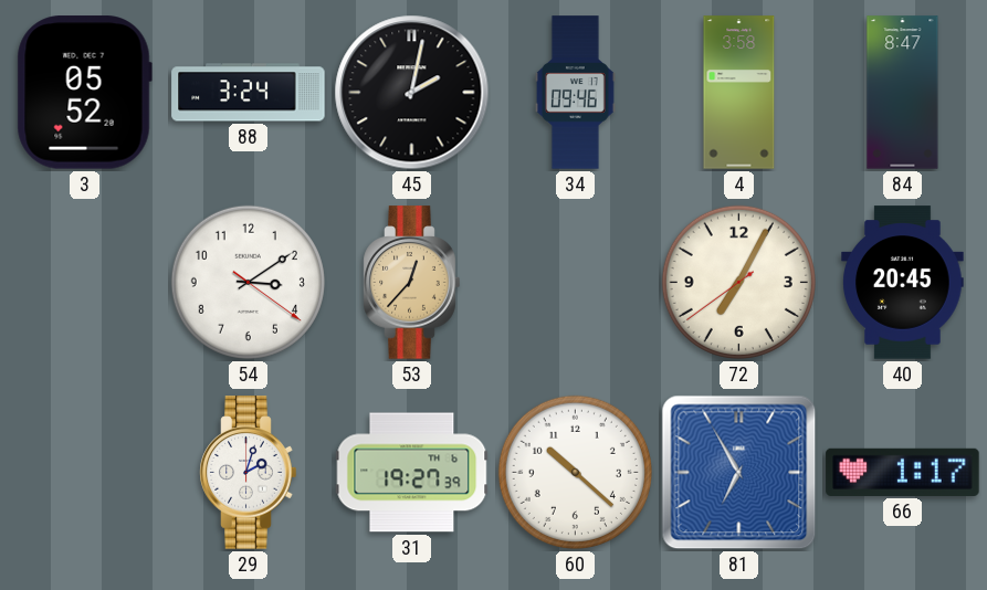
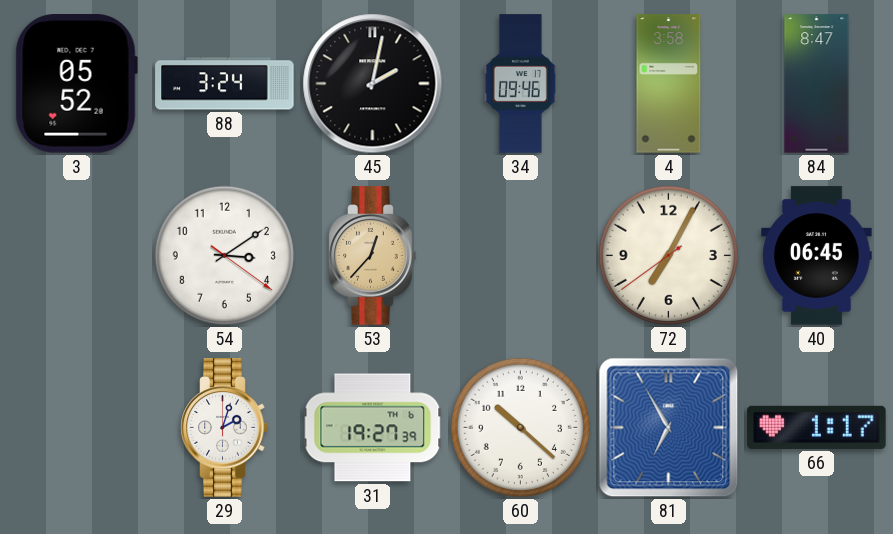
40: 20:45 -> 06:45 (817, 256)
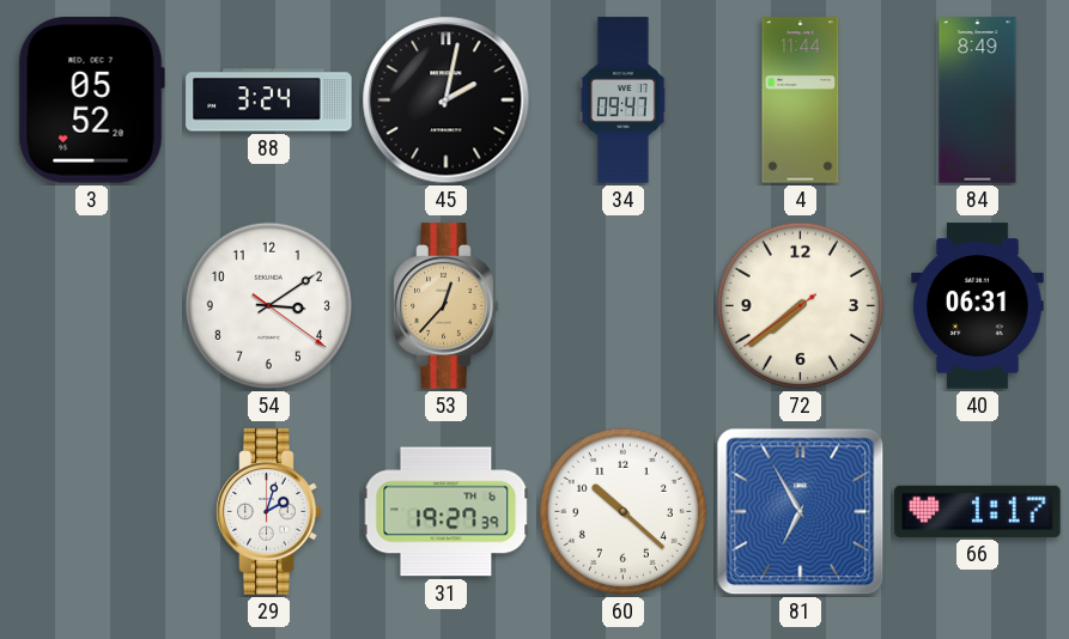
34: 09:46 -> 09:47 (622, 101)
4: 3:58 -> 11:44 (801, 101)
84: 8:47 -> 8:49 (978, 101)
72: 7:04 -> 7:38 (800, 305)
40: 06:45 -> 06:31 (978, 306)
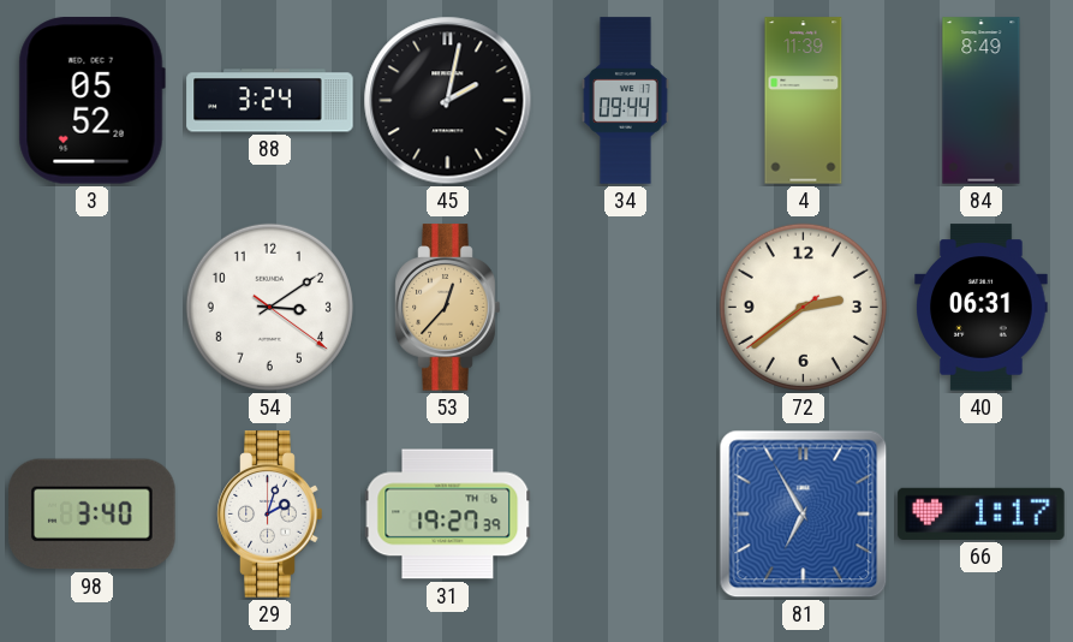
34: 09:47 -> 09:44 (625, 101)
4: 11:44 -> 11:39 (804, 101)
72: 7:38 -> 2:38 (803, 307)
98: none -> 3:40 (93, 515)
60: 10:22 -> none (622, 511)
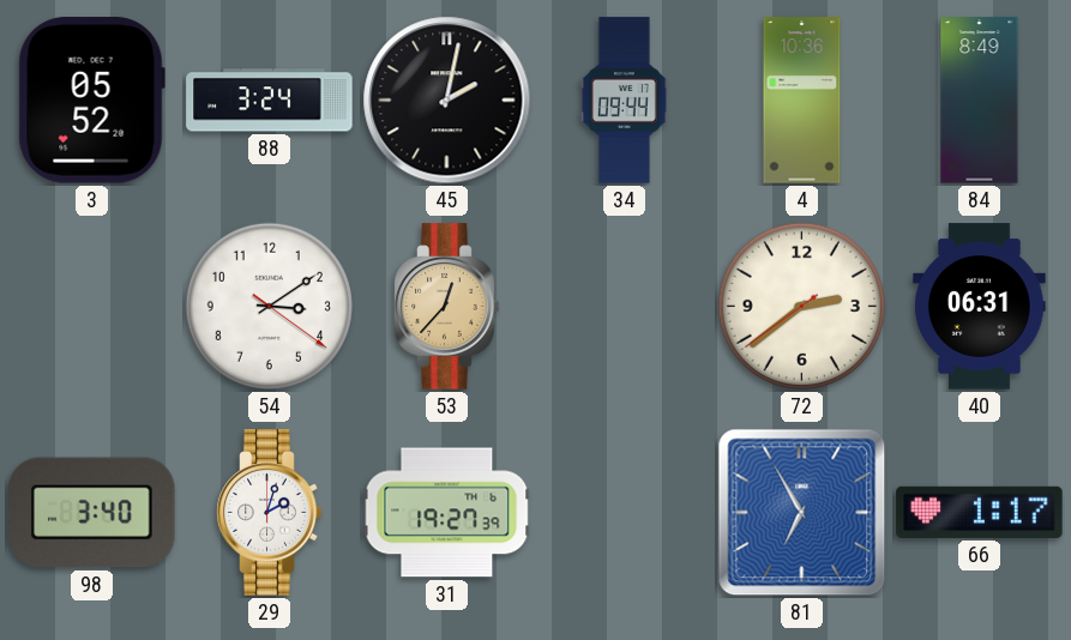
4: 11:39 -> 10:36 (802, 101)
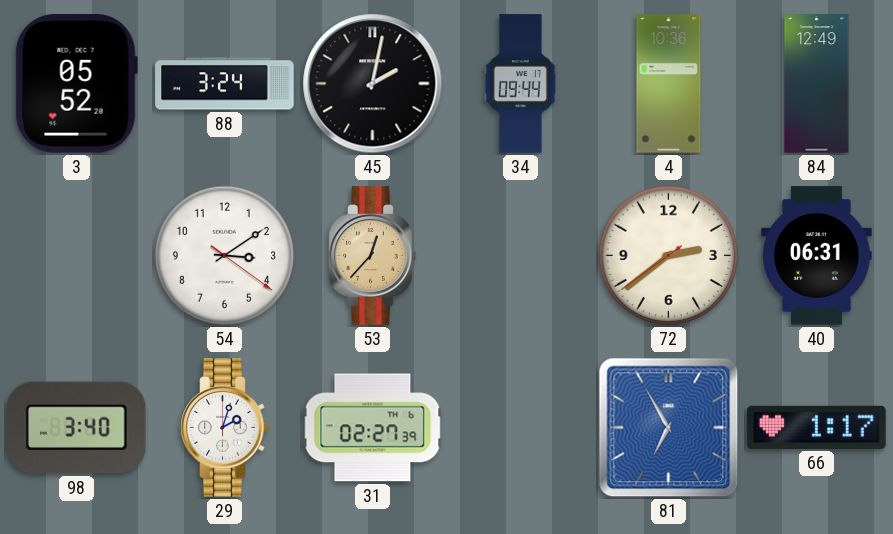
84: 8:49 -> 12:49 (817, 84)
31: 19:27 -> 02:27 (373, 428)
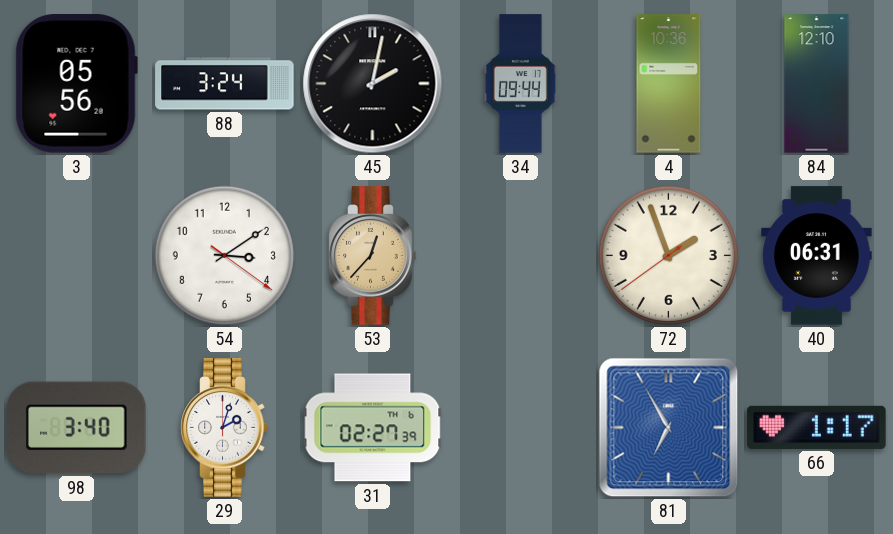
3: 05:52 -> 05:56 (76, 84)
84: 12:49 -> 12:10 (817, 84)
72: 2:38 -> 1:56 (668, 255)
